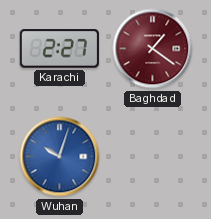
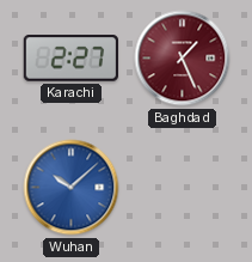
Baghdad: 1:21 -> 1:26 (183, 59)
Wuhan: 10:03 -> 10:08 (72, 188)
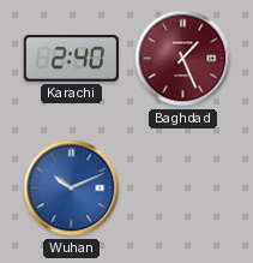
Karachi: 2:27 -> 2:40 (71, 59)
Wuhan: 10:08 -> 10:11 (72, 189)
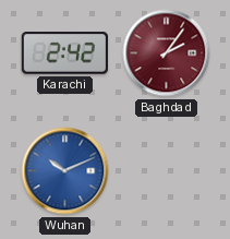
Karachi: 2:40 -> 2:42 (64, 53)
Baghdad: 1:26 -> 2:06 (167, 53)
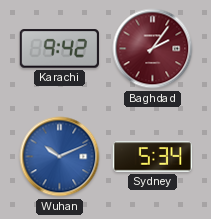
Karachi: 2:42 -> 9:42 (59, 49)
Sydney: none -> 5:34 (153, 157)
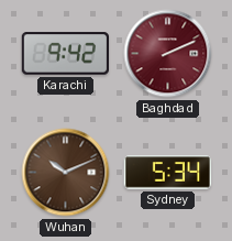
Baghdad: 2:06 -> 2:11 (168, 54)
Wuhan dial: blue -> brown (66, 173)
